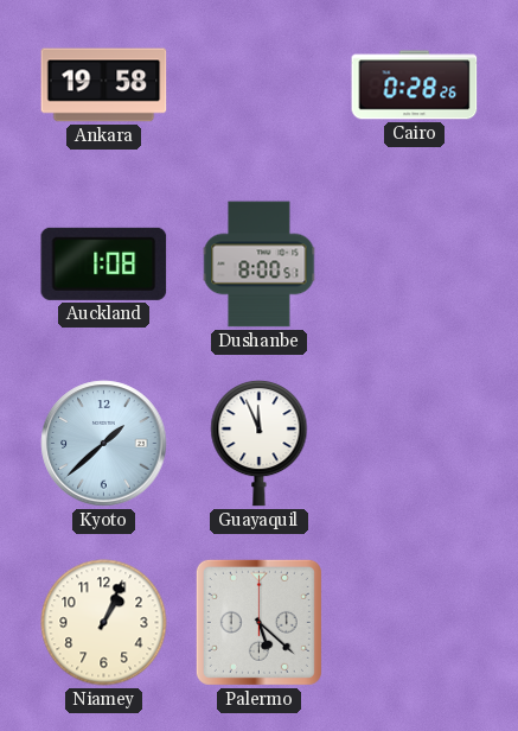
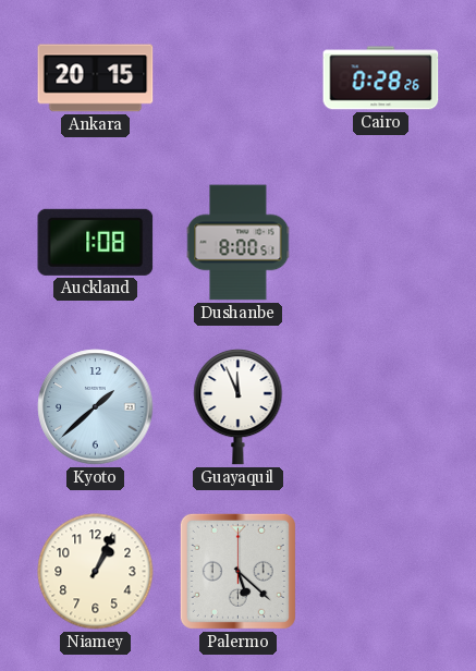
Ankara: 19:58 -> 20:15 (96, 78)
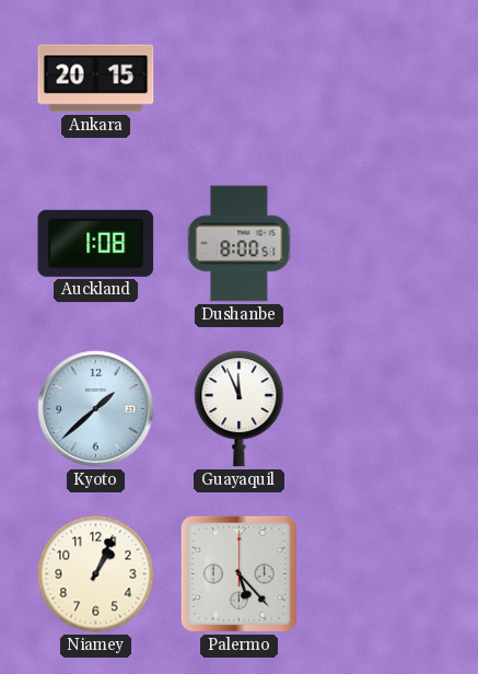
Cairo: 0:28 -> none (381, 78)
Palermo: 5:22 -> 5:23 (238, 573)
